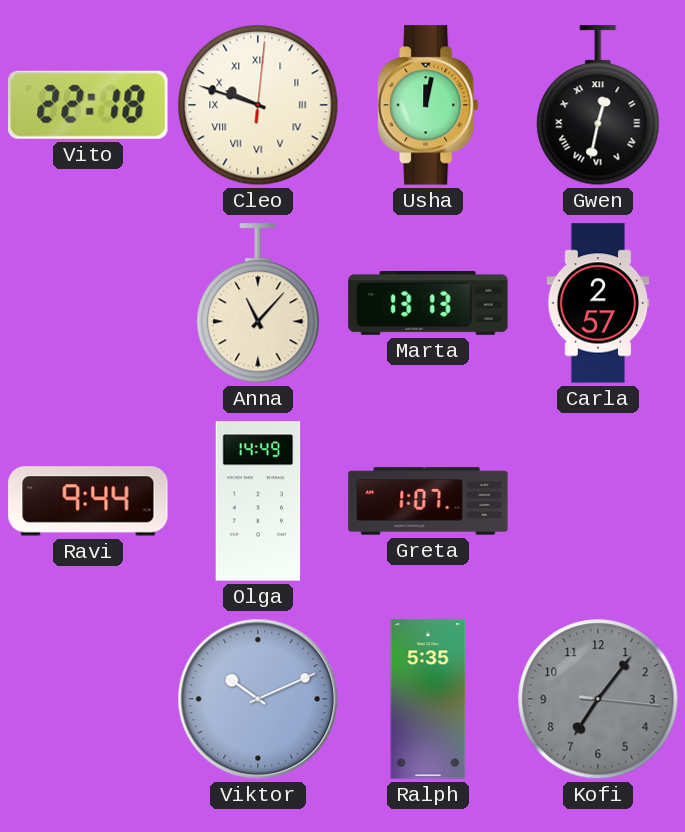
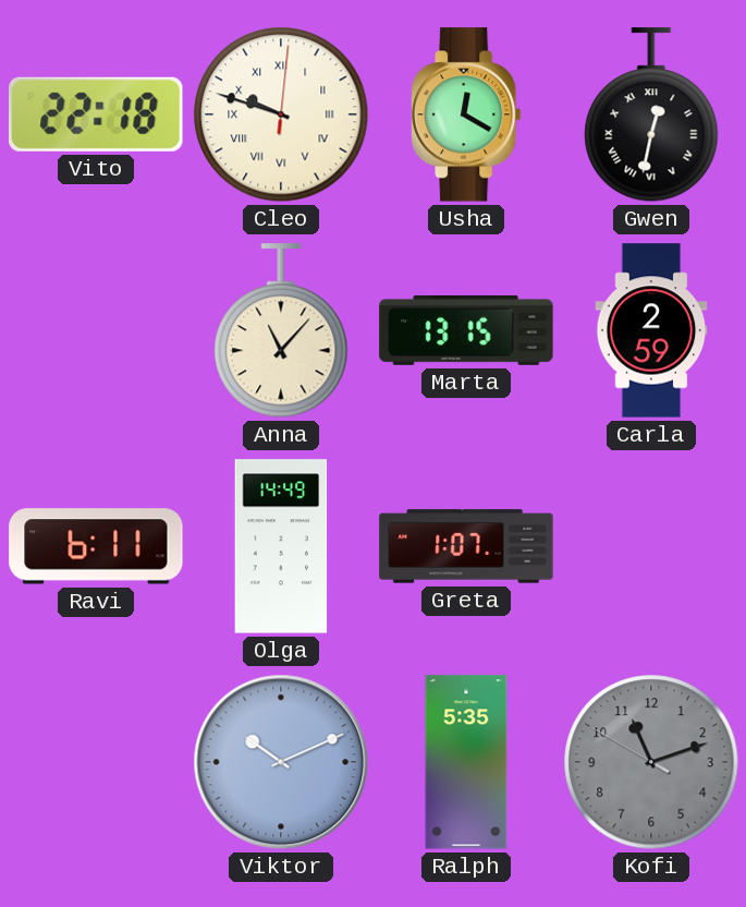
Usha: 12:02 -> 12:20 (466, 114)
Marta: 13:13 -> 13:15 (466, 330)
Carla: 2:57 -> 2:59 (651, 330)
Ravi: 9:44 -> 6:11 (96, 546)
Kofi: 7:06 -> 11:11 (651, 762)
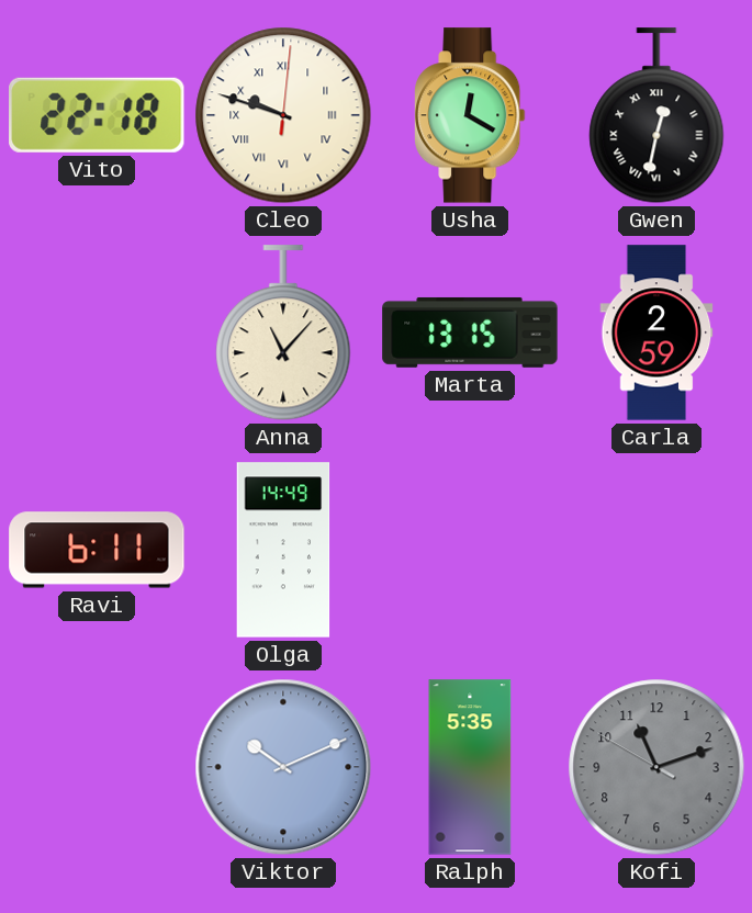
Greta: 1:07 -> none (466, 546)
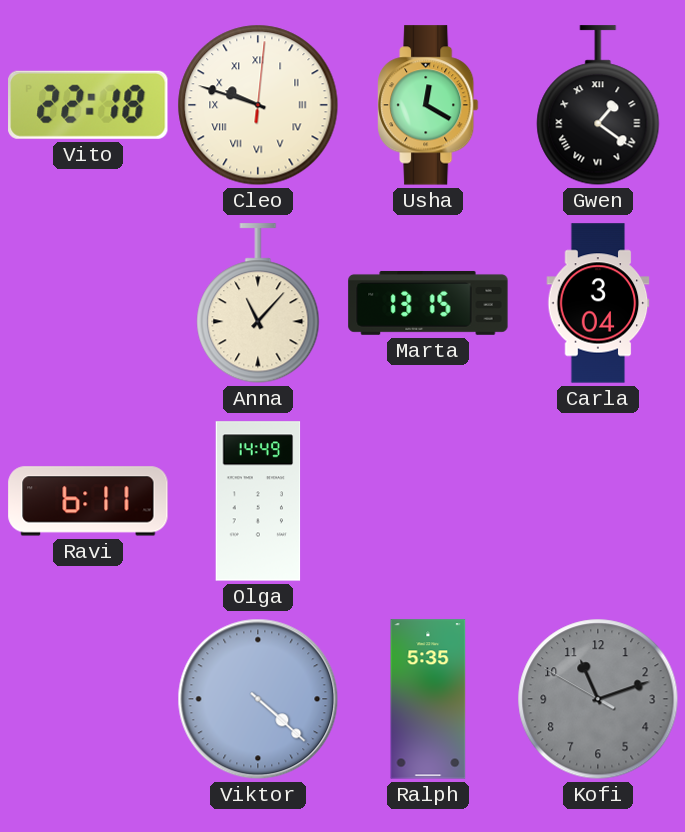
Gwen: 12:32 -> 1:21 (598, 106)
Carla: 2:59 -> 3:04 (598, 303)
Viktor: 10:11 -> 4:22 (258, 699)
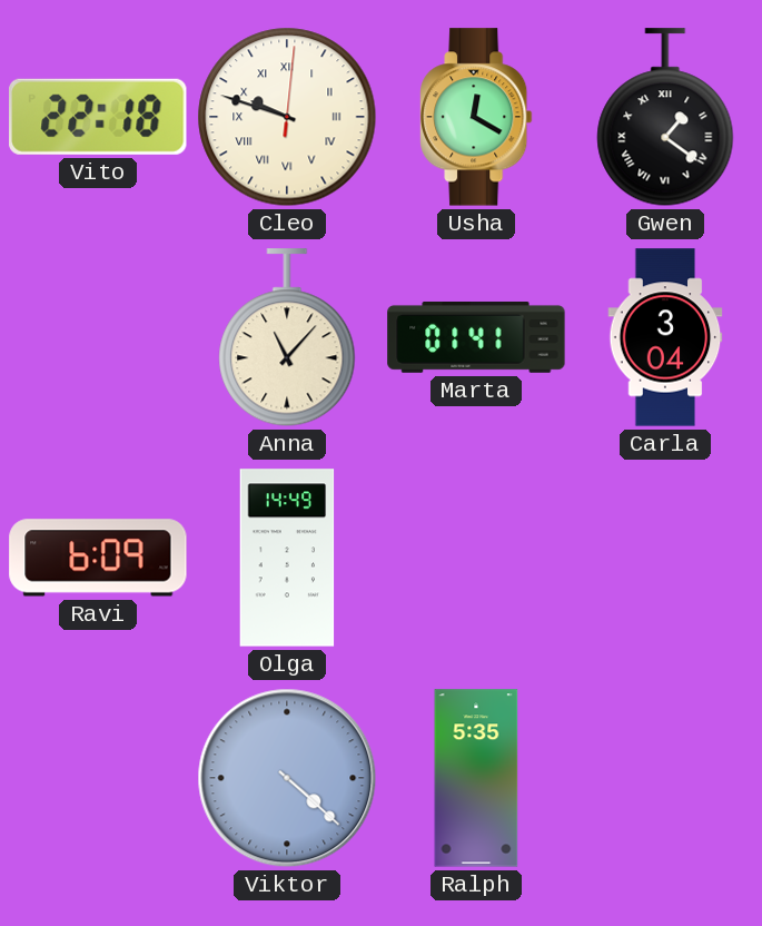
Marta: 13:15 -> 01:41 (476, 337)
Ravi: 6:11 -> 6:09 (98, 558)
Kofi: 11:11 -> none (598, 699)
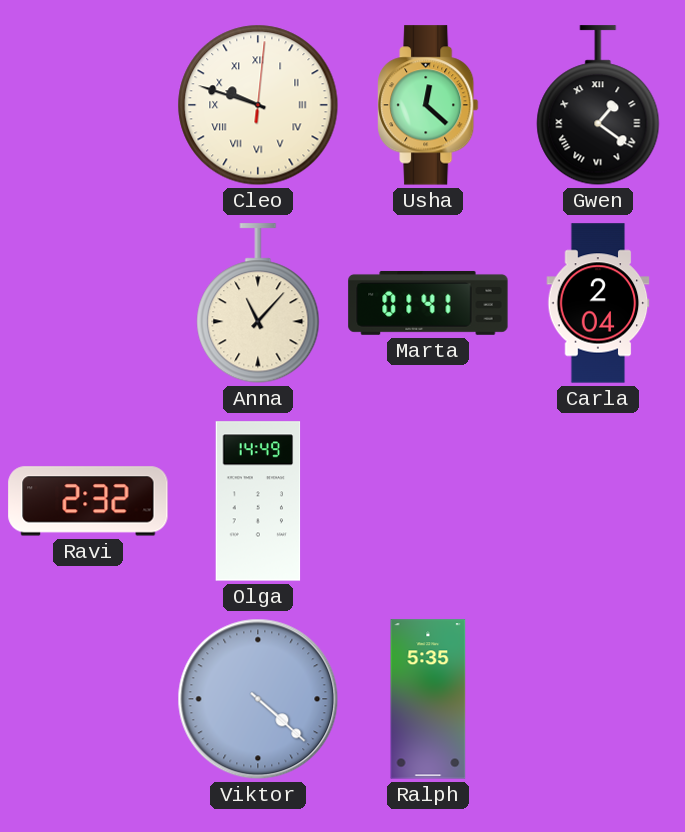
Vito: 22:18 -> none (98, 117)
Usha: 12:20 -> 12:22 (428, 105)
Carla: 3:04 -> 2:04 (598, 303)
Ravi: 6:09 -> 2:32 (88, 501)
